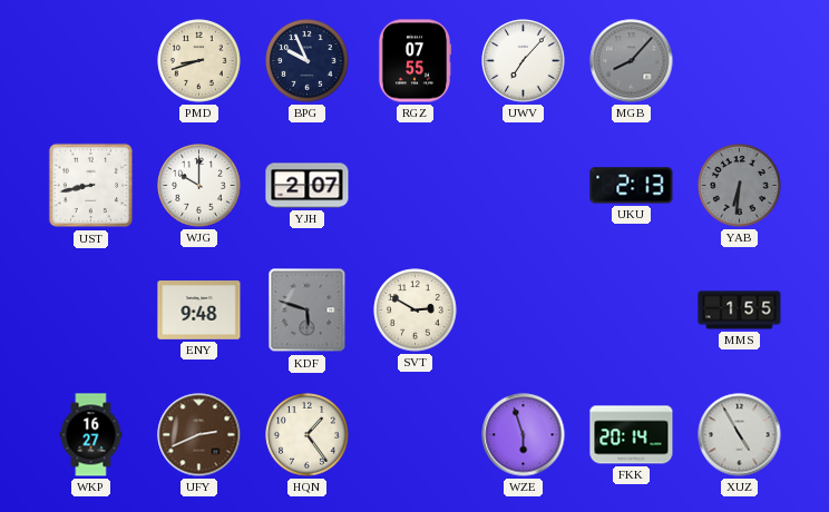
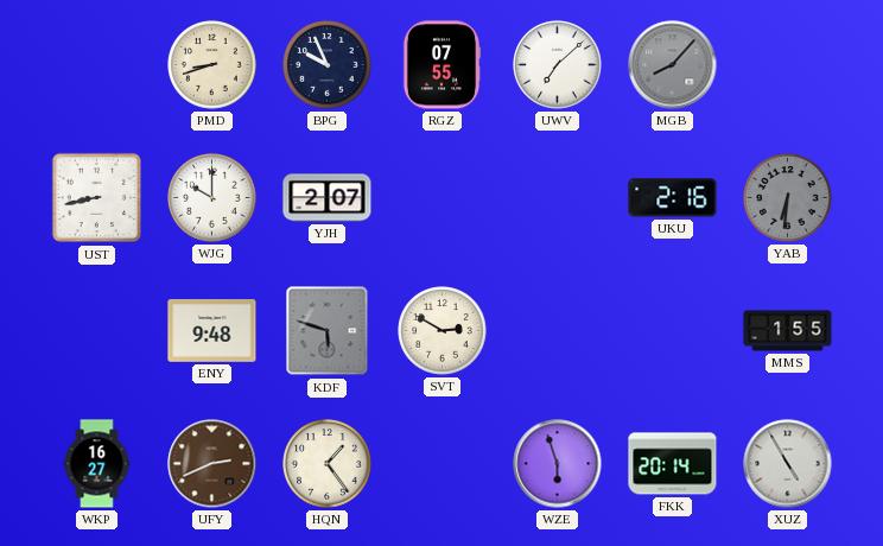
UWV: 7:07 -> 7:08 (558, 65)
UKU: 2:13 -> 2:16 (673, 198)
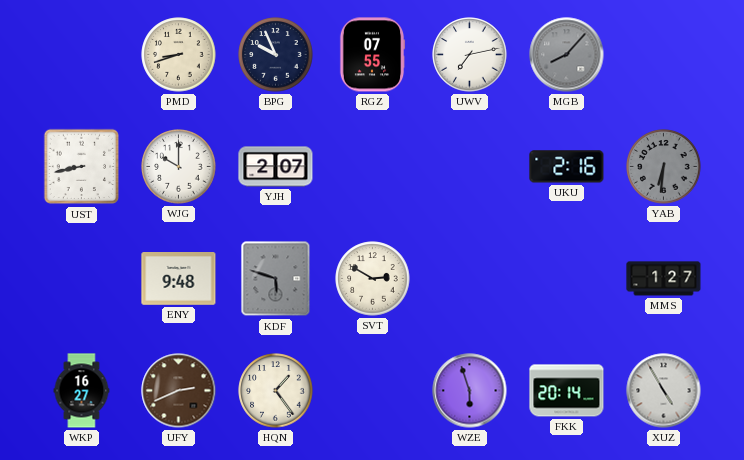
UWV: 7:08 -> 7:13 (470, 55)
MMS: 1:55 -> 1:27 (664, 279)
